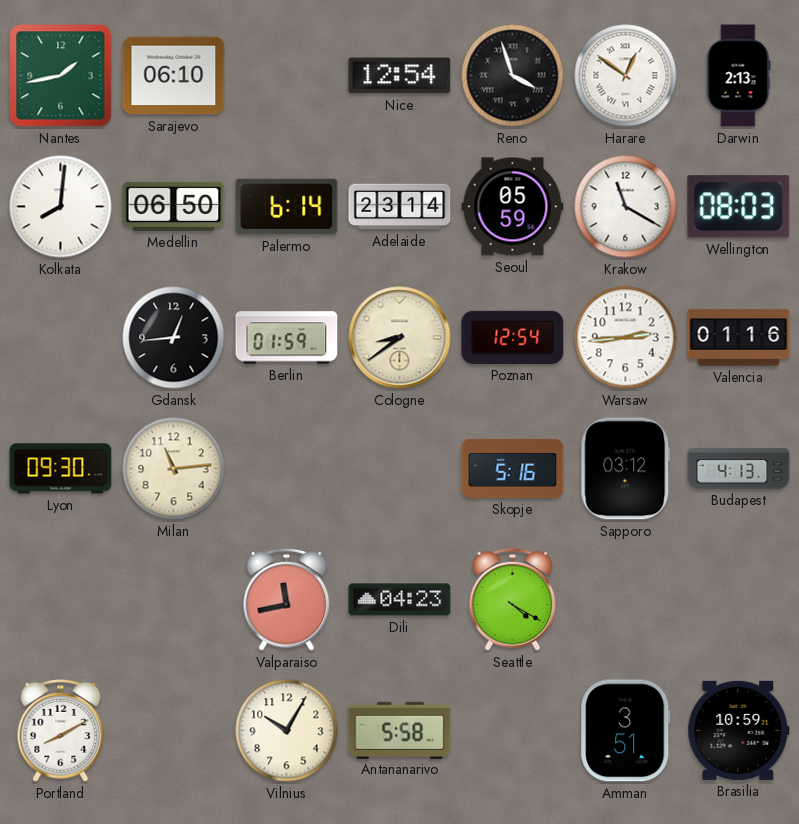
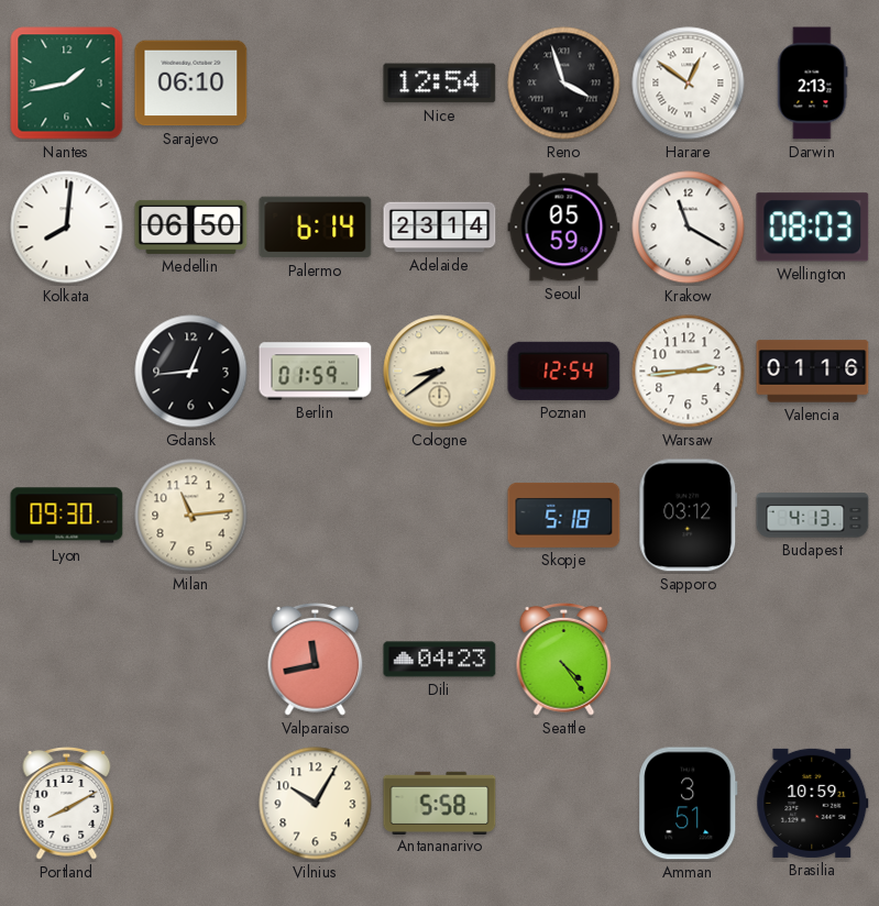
Skopje: 5:16 -> 5:18 (564, 515)
Seattle: 4:20 -> 4:24 (564, 660)
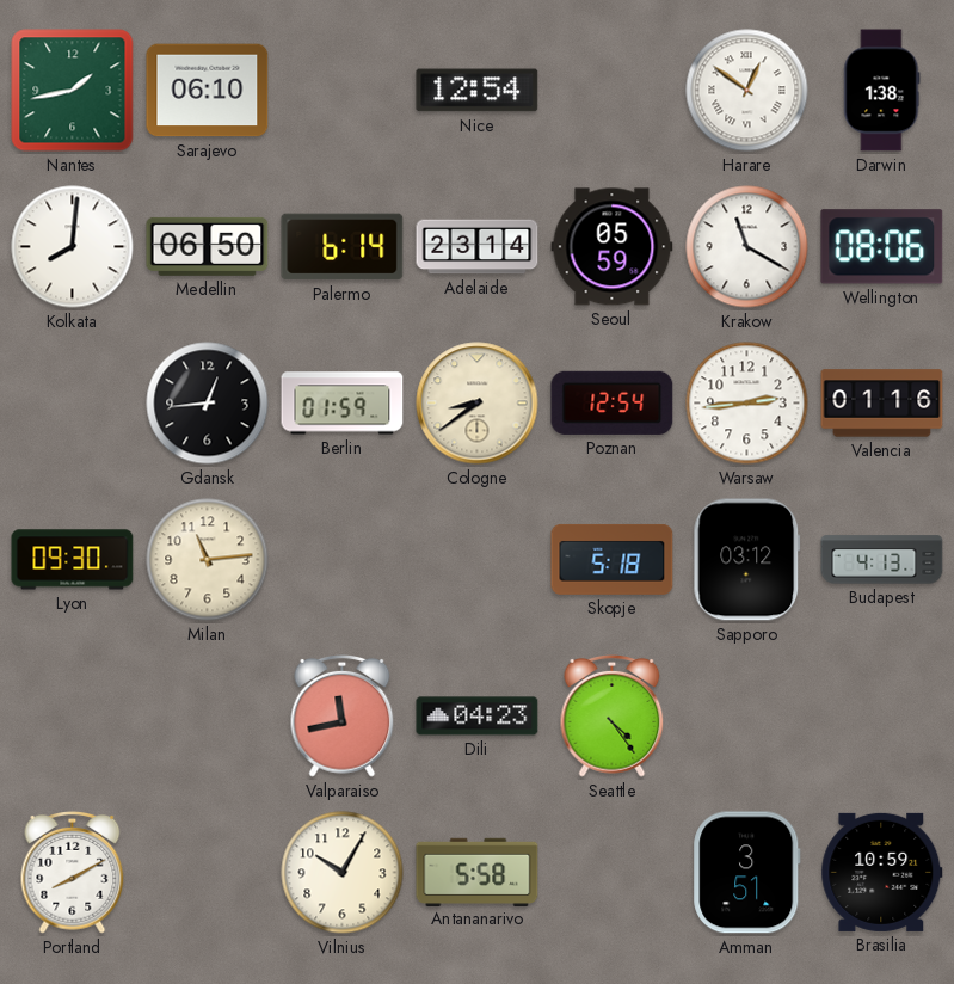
Reno: 3:57 -> none (564, 84)
Darwin: 2:13 -> 1:38 (882, 91)
Wellington: 08:03 -> 08:06 (882, 247)
